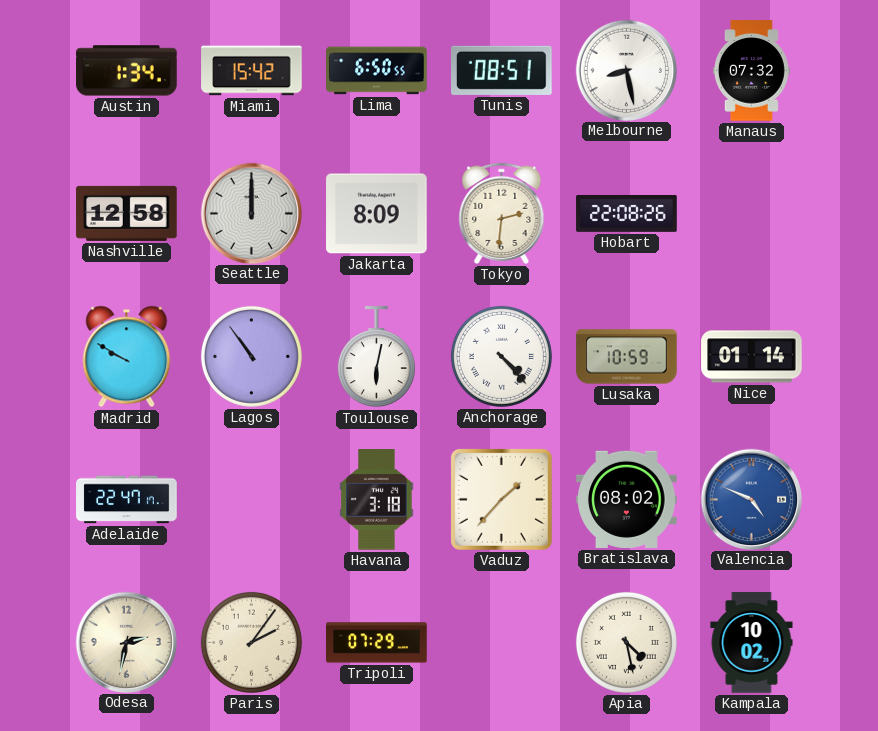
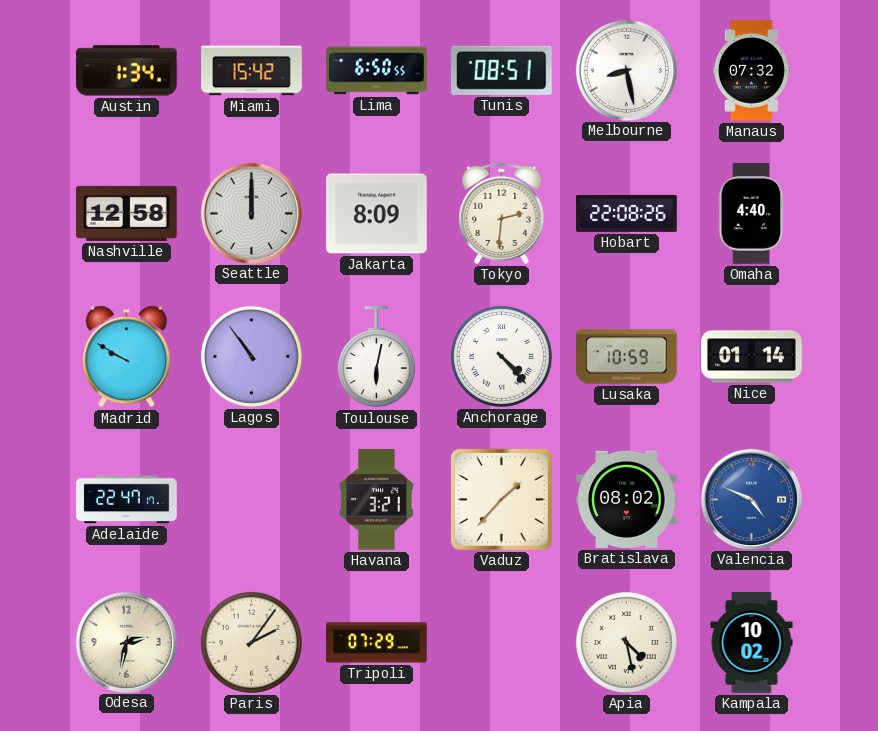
Omaha: none -> 4:40 (751, 214)
Havana: 3:18 -> 3:21 (377, 500)
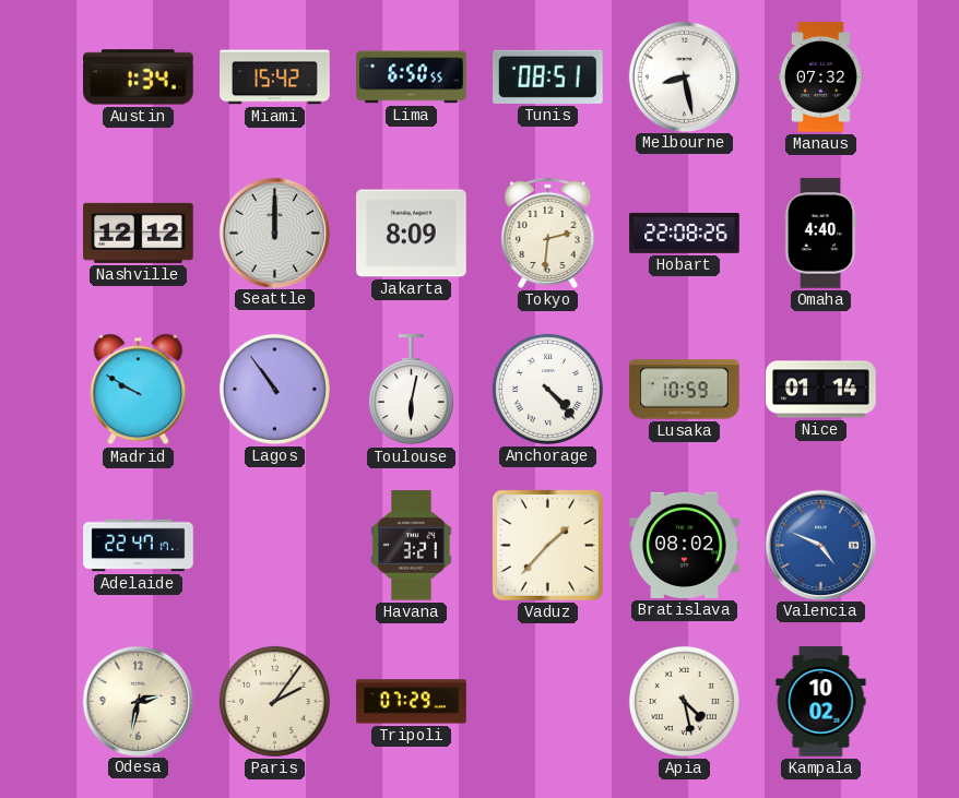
Nashville: 12:58 -> 12:12 (139, 233)
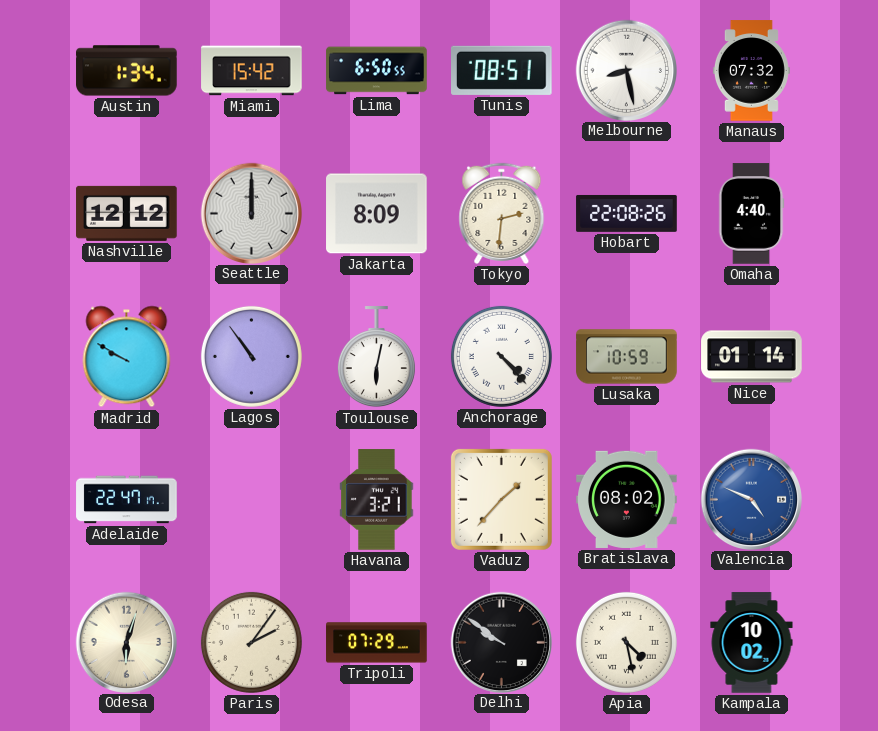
Odesa: 2:32 -> 6:03 (126, 642)
Delhi: none -> 9:51 (501, 642)
